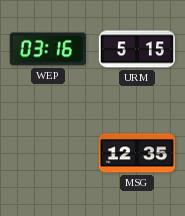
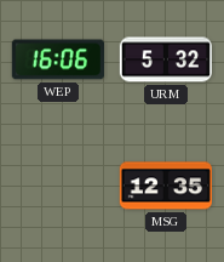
WEP: 03:16 -> 16:06 (58, 59)
URM: 5:15 -> 5:32 (165, 59)
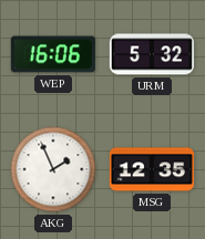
AKG: none -> 1:56 (53, 169)
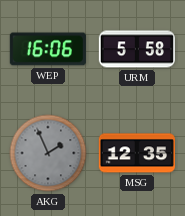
URM: 5:32 -> 5:58 (136, 49)
AKG dial: white -> grey (48, 153)
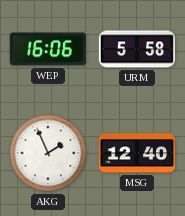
AKG dial: grey -> white (48, 153)
MSG: 12:35 -> 12:40 (137, 153)
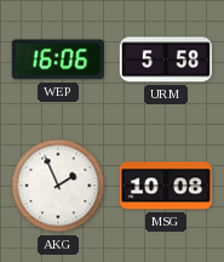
MSG: 12:40 -> 10:08 (166, 186)
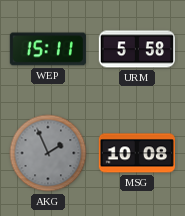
WEP: 16:06 -> 15:11 (48, 49)
AKG dial: white -> grey (48, 153)
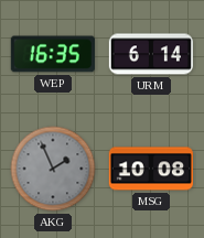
WEP: 15:11 -> 16:35 (53, 54)
URM: 5:58 -> 6:14 (150, 54)
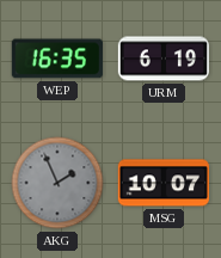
URM: 6:14 -> 6:19 (162, 59)
MSG: 10:08 -> 10:07 (164, 183)
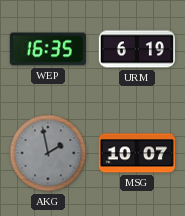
AKG: 1:56 -> 1:58 (48, 153)
